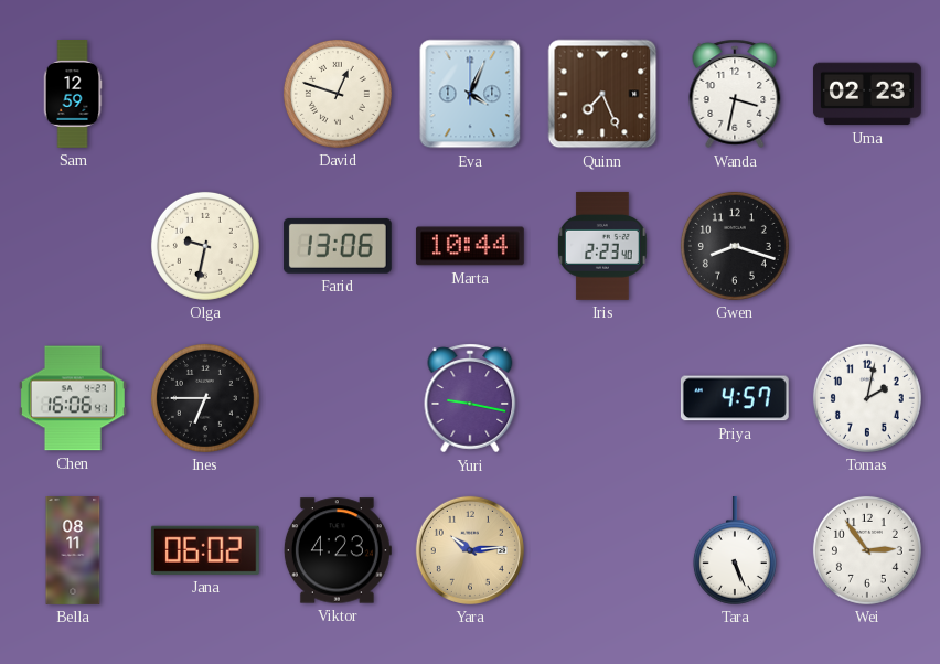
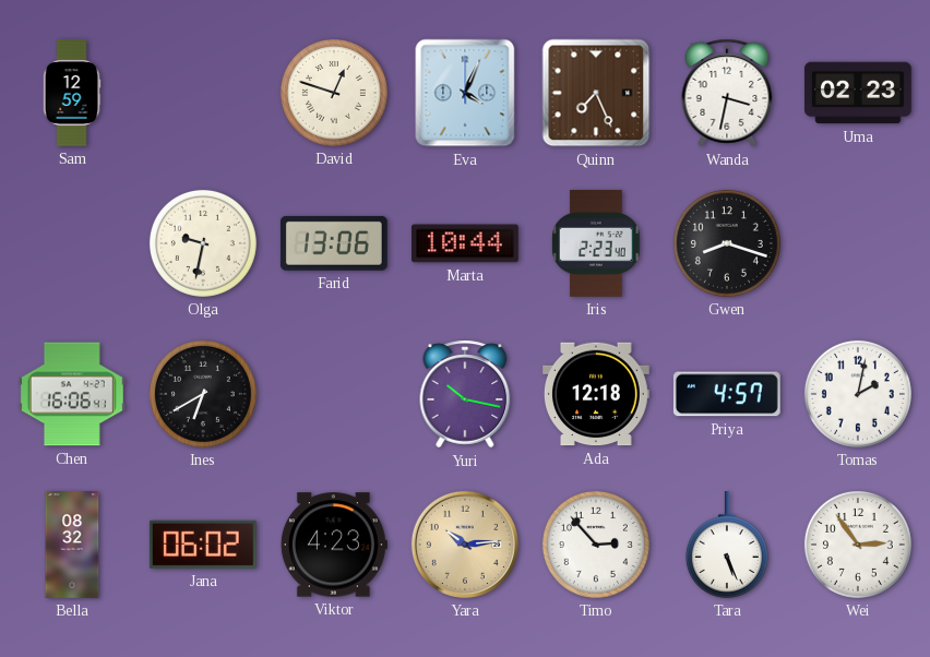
Ines: 6:45 -> 6:40 (203, 394)
Yuri: 9:17 -> 10:17 (465, 394)
Ada: none -> 12:18 (596, 394)
Bella: 08:11 -> 08:32 (72, 546)
Timo: none -> 2:53 (596, 545)
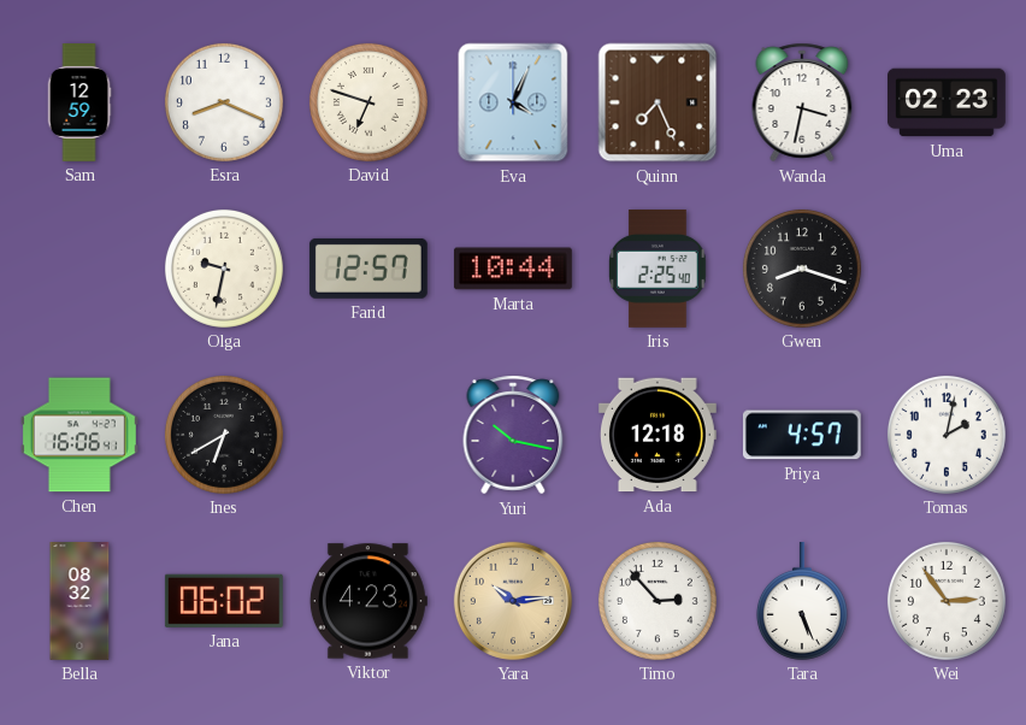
Esra: none -> 8:19 (224, 102)
David: 12:48 -> 6:48 (368, 102)
Farid: 13:06 -> 12:57 (368, 269)
Iris: 2:23 -> 2:25 (659, 269)
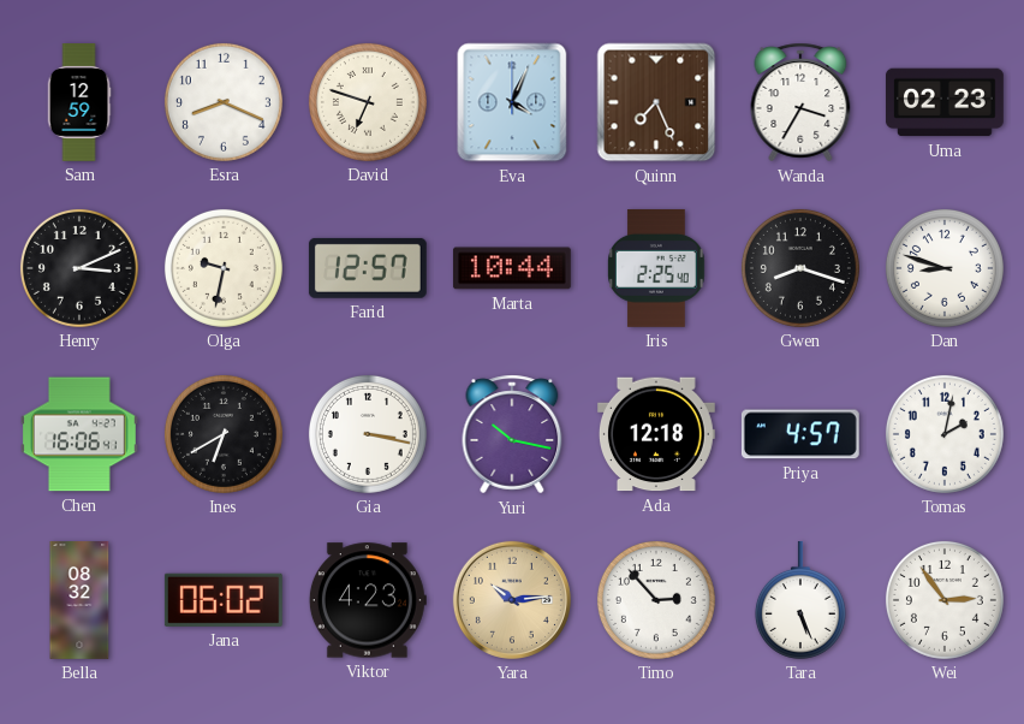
Wanda: 3:32 -> 3:35 (800, 102)
Henry: none -> 3:11 (79, 268)
Dan: none -> 8:48 (945, 268)
Gia: none -> 3:17 (368, 434)
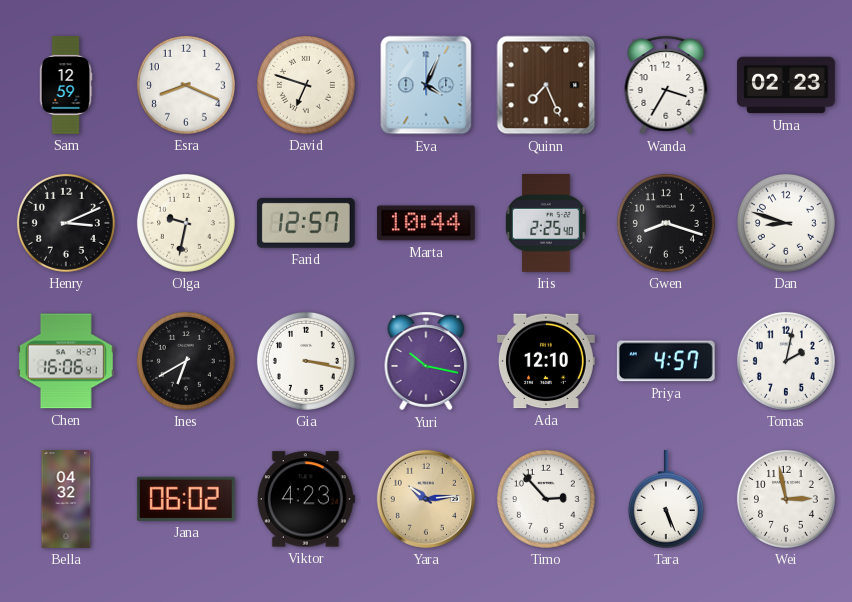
Ada: 12:18 -> 12:10 (546, 361)
Bella: 08:32 -> 04:32 (66, 500)
Wei: 2:54 -> 2:58 (786, 499)
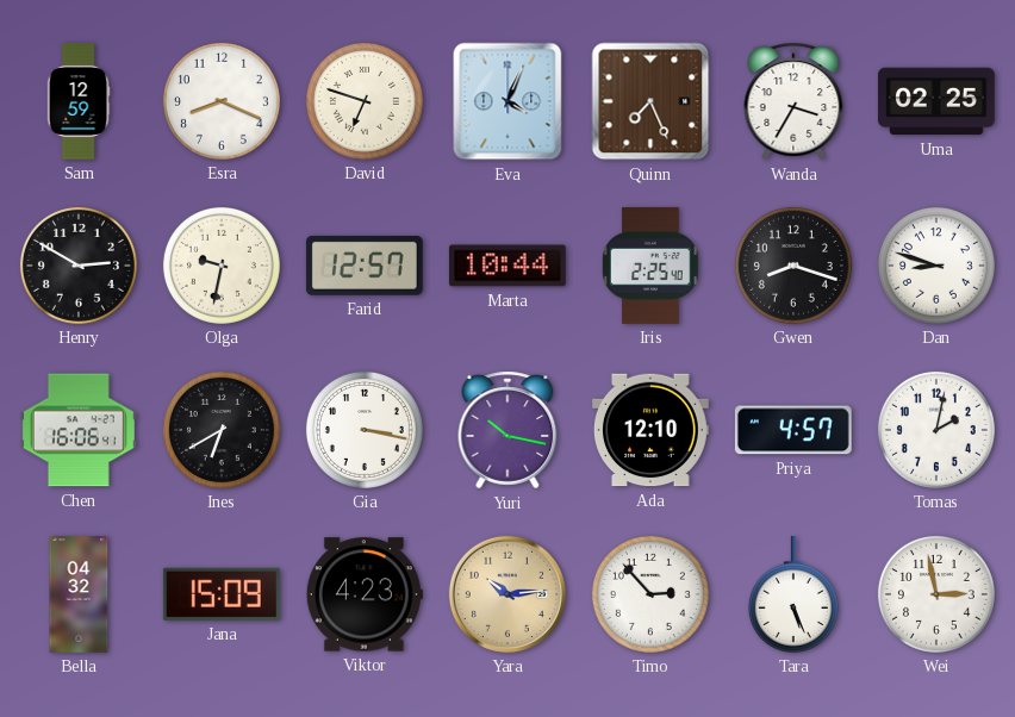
Uma: 02:23 -> 02:25 (936, 101)
Henry: 3:11 -> 2:50 (79, 266)
Jana: 06:02 -> 15:09 (222, 594)
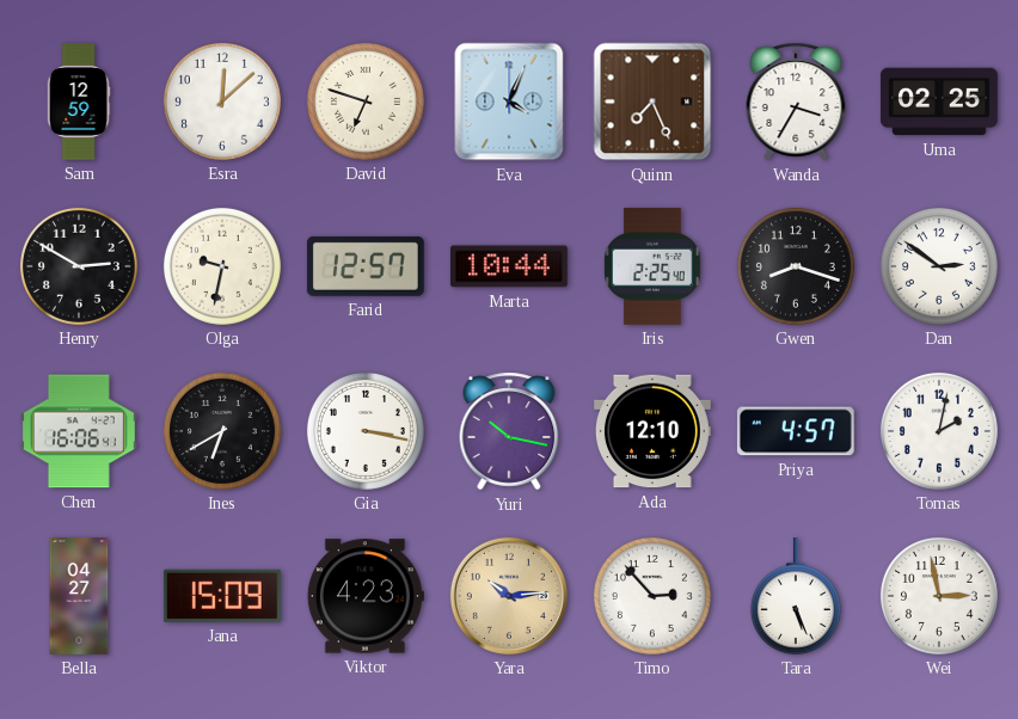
Esra: 8:19 -> 12:08 (222, 102)
Dan: 8:48 -> 2:51 (939, 266)
Bella: 04:32 -> 04:27 (79, 597)
